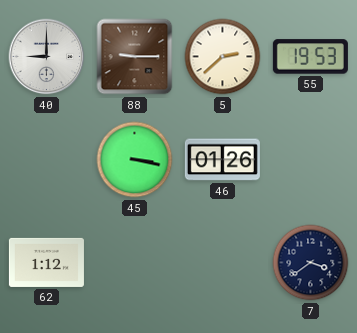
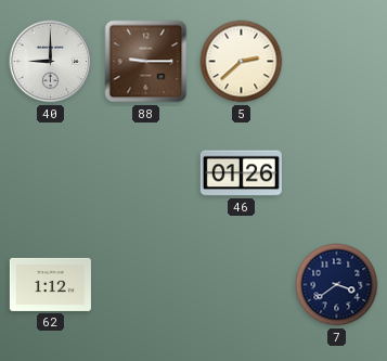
55: 19:53 -> none (310, 57)
45: 3:17 -> none (135, 160)
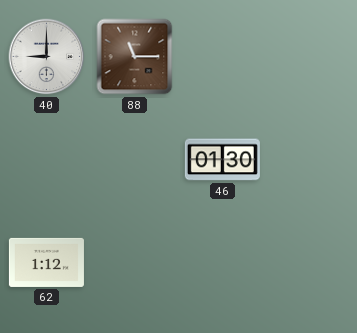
88: 9:15 -> 11:15 (135, 57)
5: 2:38 -> none (242, 62)
46: 01:26 -> 01:30 (222, 160)
7: 3:39 -> none (337, 285)
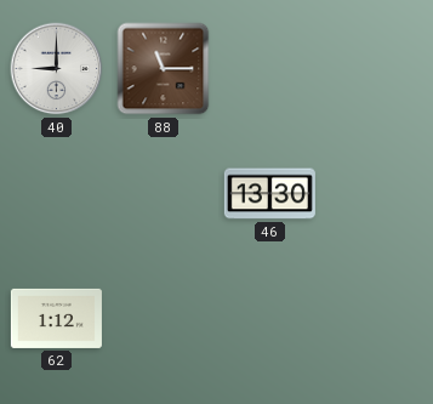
46: 01:30 -> 13:30 (269, 194)
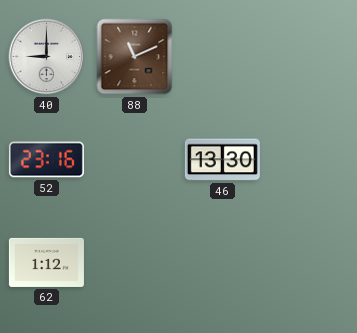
88: 11:15 -> 11:11 (135, 57)
52: none -> 23:16 (46, 160)
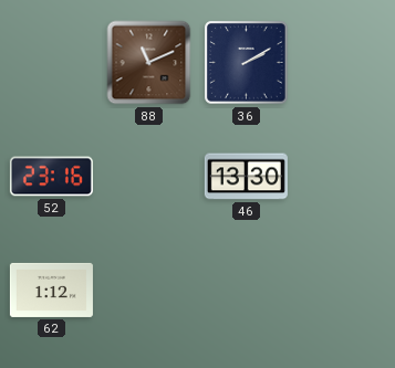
40: 9:00 -> none (47, 57)
36: none -> 2:10 (247, 63)
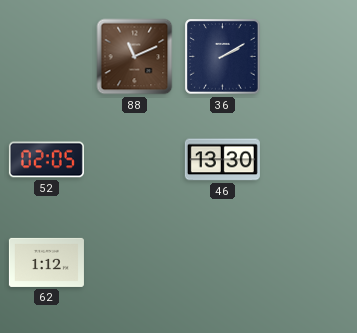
52: 23:16 -> 02:05 (46, 160)
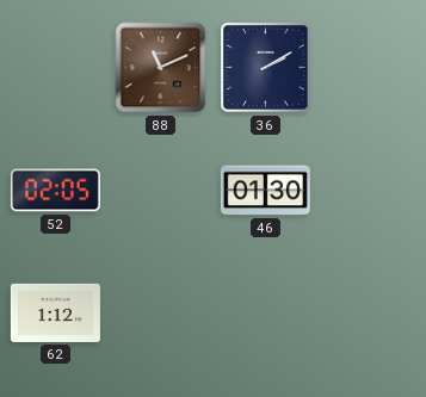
46: 13:30 -> 01:30 (265, 191)
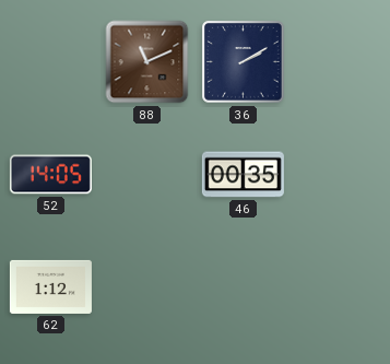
52: 02:05 -> 14:05 (50, 175)
46: 01:30 -> 00:35 (243, 175)
